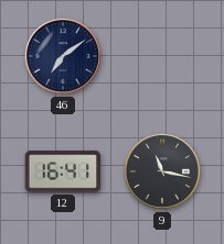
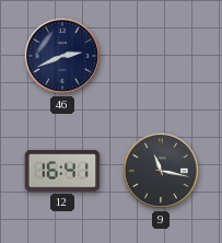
46: 7:09 -> 2:41 (62, 56)
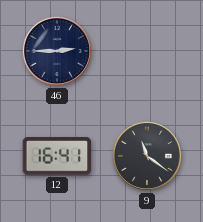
46: 2:41 -> 2:45 (57, 51)
9: 11:17 -> 11:21 (147, 156)
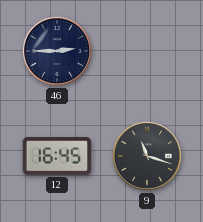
12: 16:41 -> 16:45 (57, 156)
9: 11:21 -> 11:18 (147, 156)
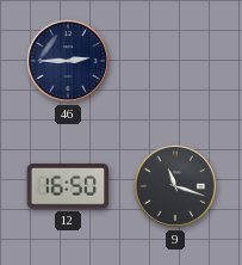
12: 16:45 -> 16:50 (68, 186)
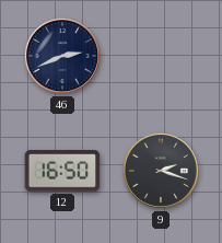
46: 2:45 -> 2:41 (62, 56)
9: 11:18 -> 2:18 (161, 171)
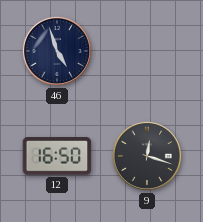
46: 2:41 -> 4:57 (57, 51)
9: 2:18 -> 12:18 (147, 156)
